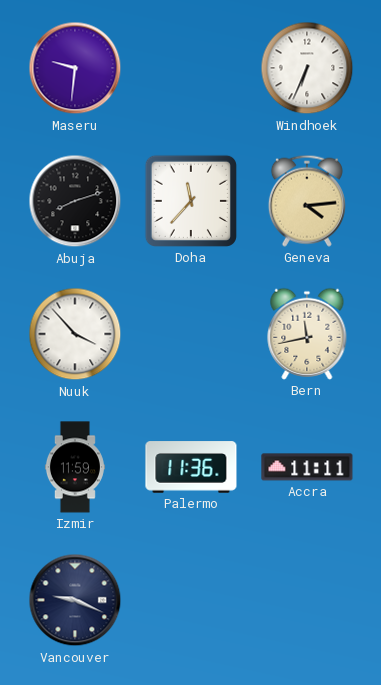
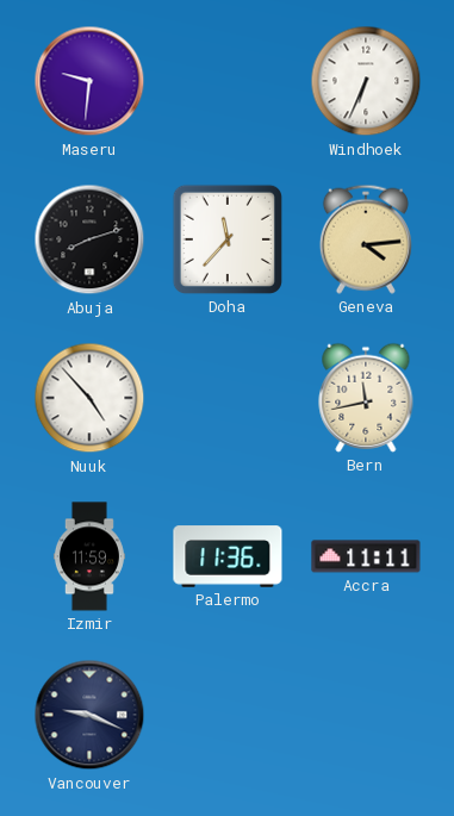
Nuuk: 3:53 -> 4:53 (89, 398)
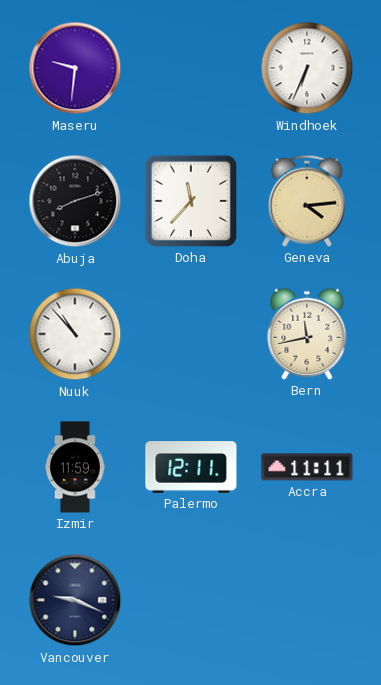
Nuuk: 4:53 -> 10:53 (75, 334)
Palermo: 11:36 -> 12:11 (191, 467)
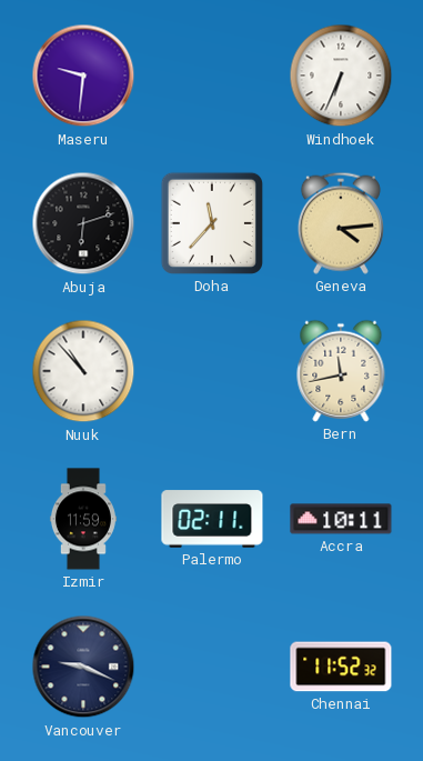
Abuja: 8:12 -> 6:12 (83, 223)
Palermo: 12:11 -> 02:11 (212, 519)
Accra: 11:11 -> 10:11 (341, 519)
Chennai: none -> 11:52 (341, 667)
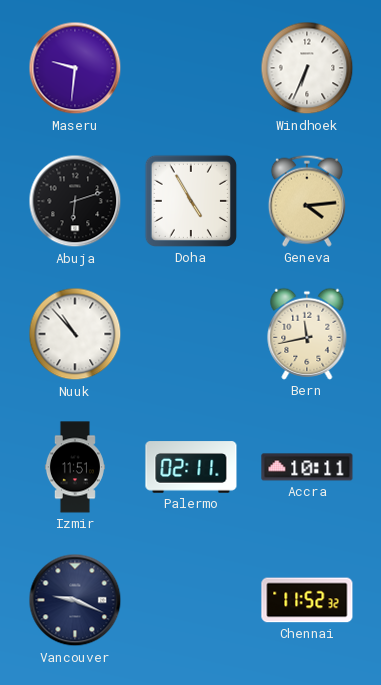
Doha: 11:37 -> 4:55 (191, 201)
Izmir: 11:59 -> 11:51 (75, 467)
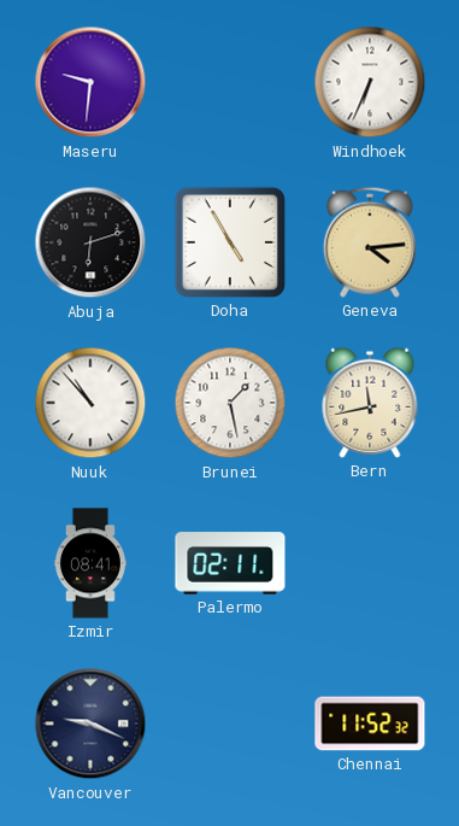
Brunei: none -> 1:28 (230, 403)
Izmir: 11:51 -> 08:41 (90, 563)
Accra: 10:11 -> none (307, 467)
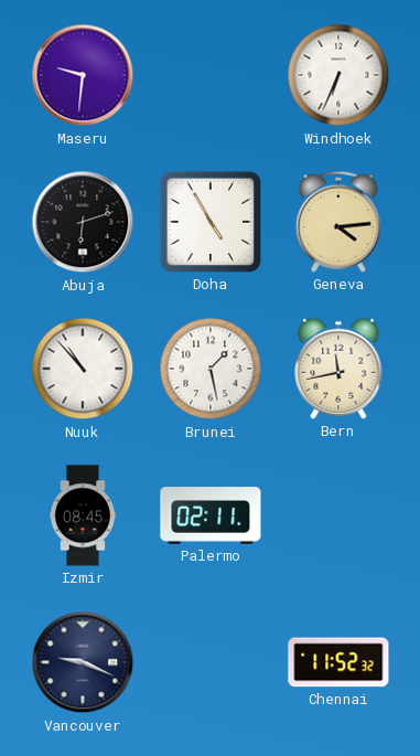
Izmir: 08:41 -> 08:45 (83, 515)
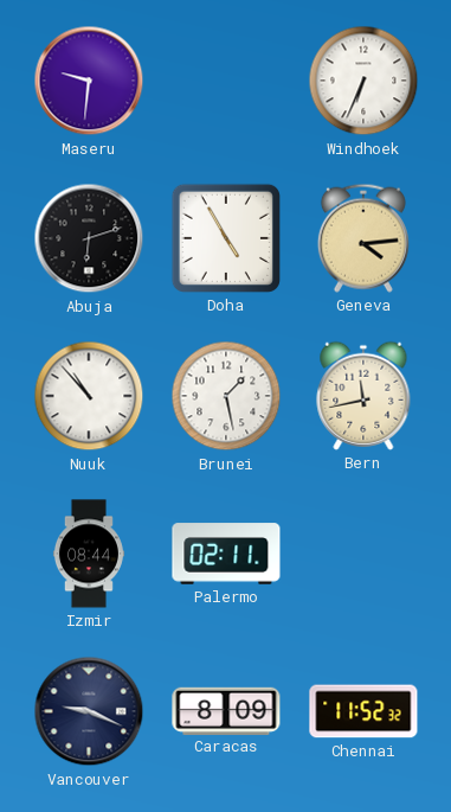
Izmir: 08:45 -> 08:44 (89, 554)
Caracas: none -> 8:09 (226, 710)
